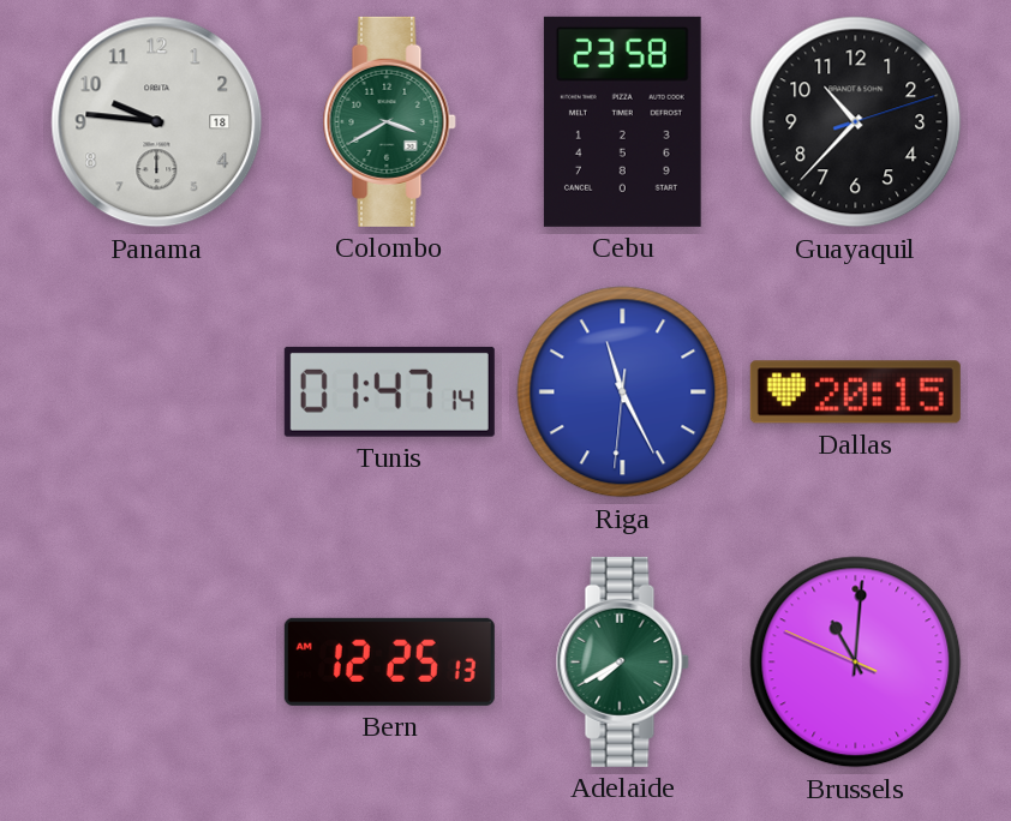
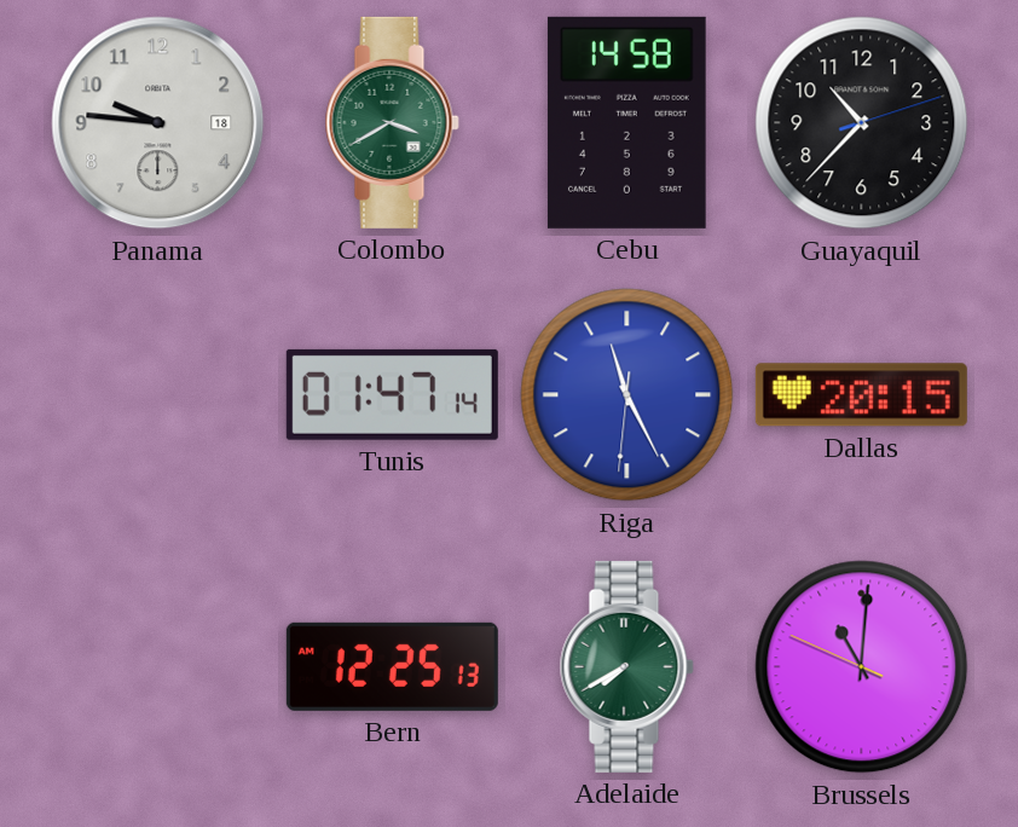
Cebu: 23:58 -> 14:58 (626, 122)
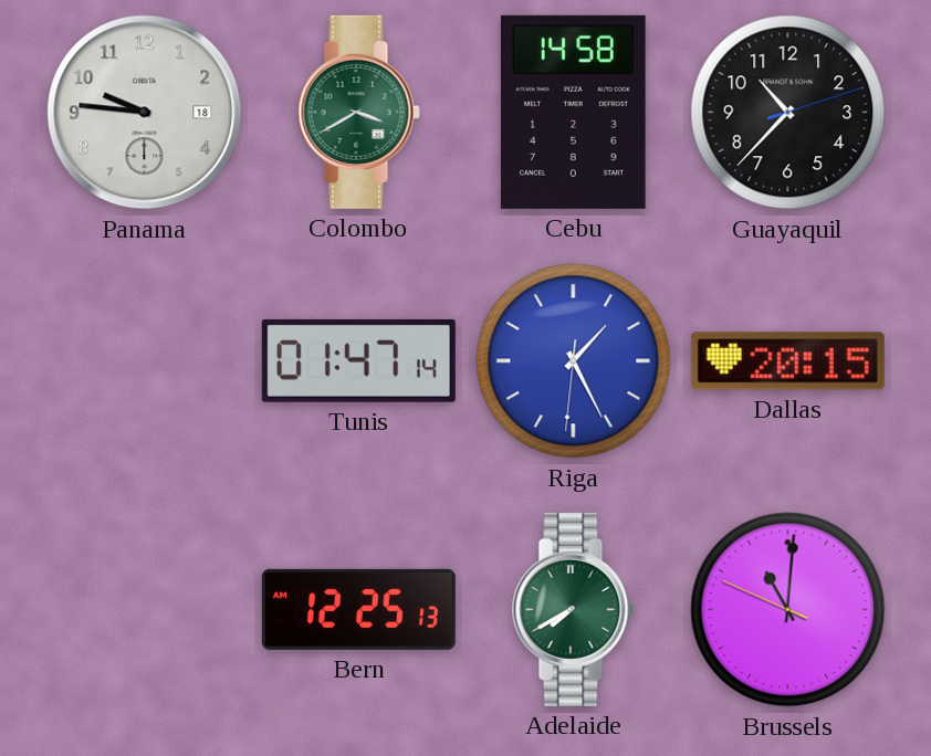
Riga: 11:25 -> 1:25 (574, 361)
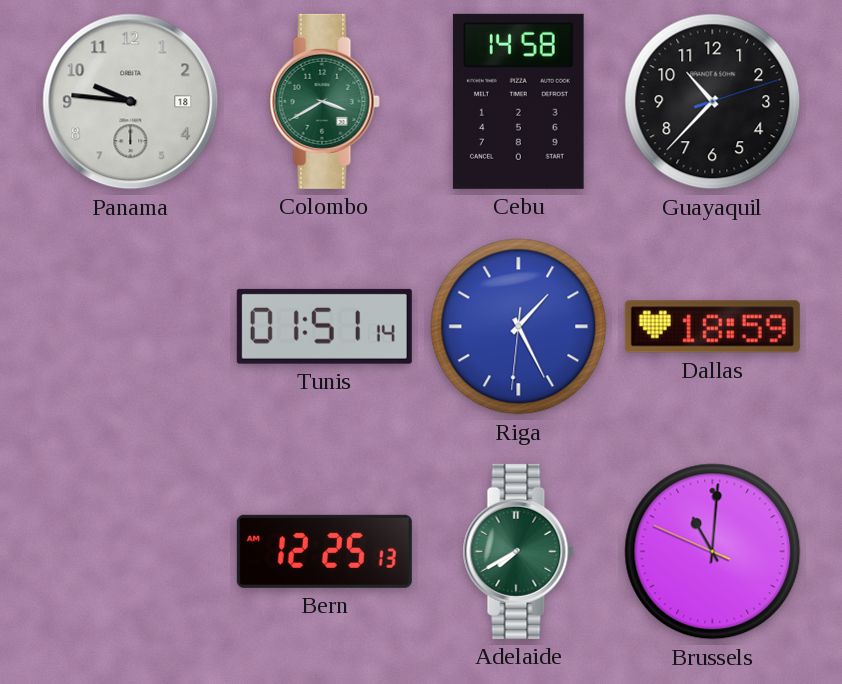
Tunis: 01:47 -> 01:51 (324, 326)
Dallas: 20:15 -> 18:59 (712, 327)
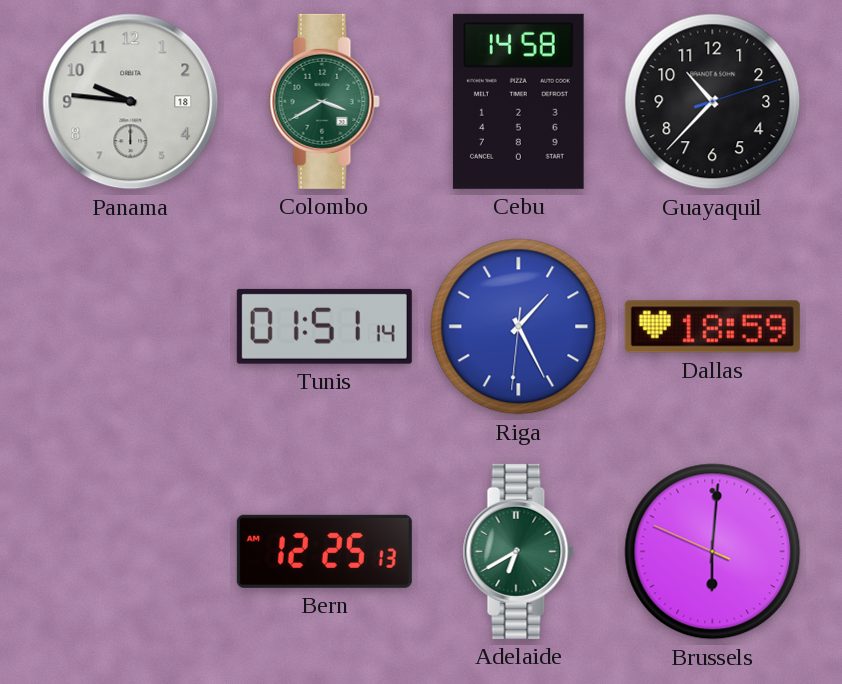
Adelaide: 7:40 -> 6:40 (518, 551)
Brussels: 11:00 -> 6:00 (713, 552)
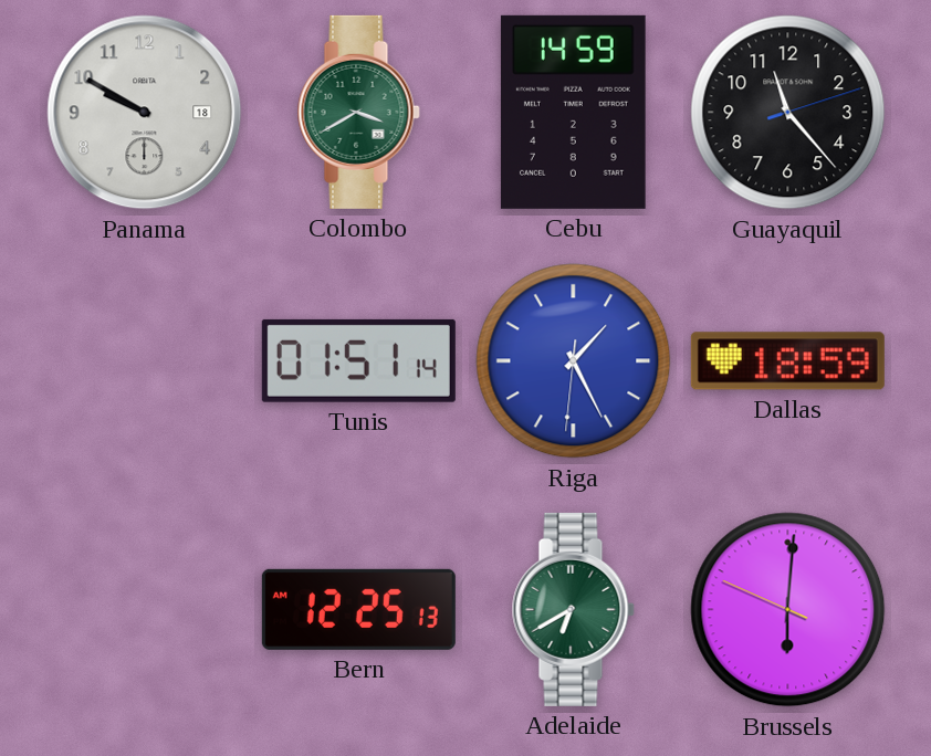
Panama: 9:46 -> 9:50 (145, 113)
Cebu: 14:58 -> 14:59 (573, 112)
Guayaquil: 10:37 -> 11:23 (788, 113)
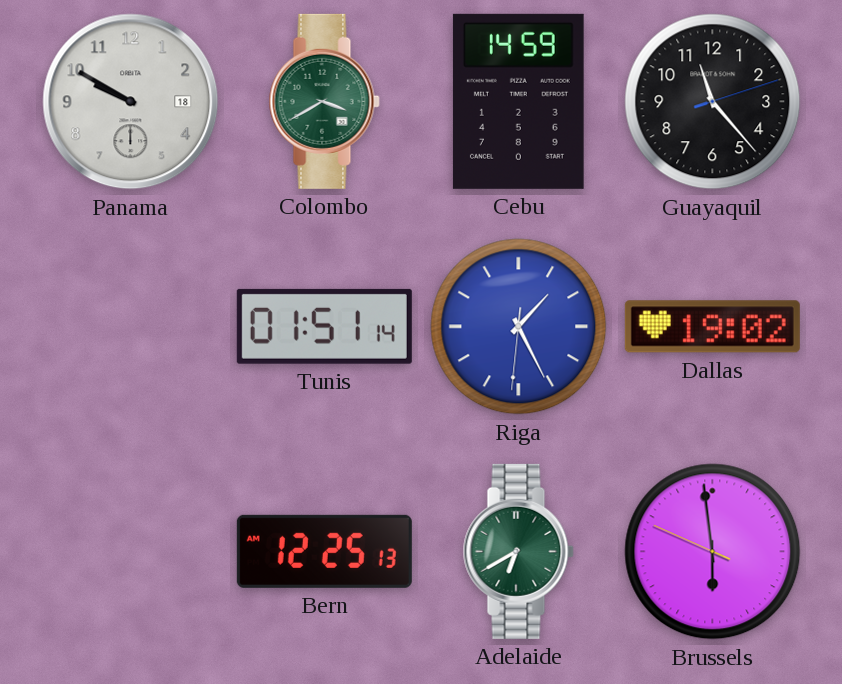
Dallas: 18:59 -> 19:02 (712, 327)
Brussels: 6:00 -> 5:58 (713, 552)
